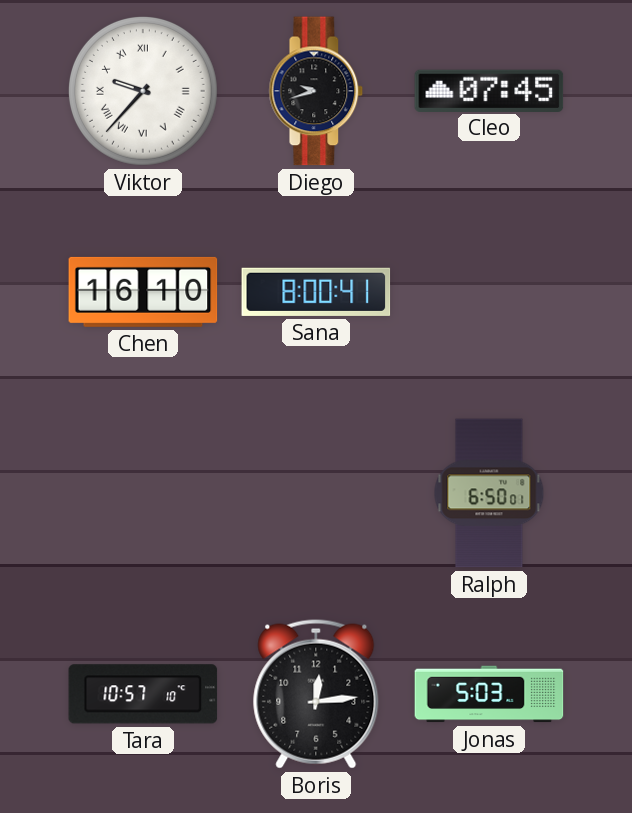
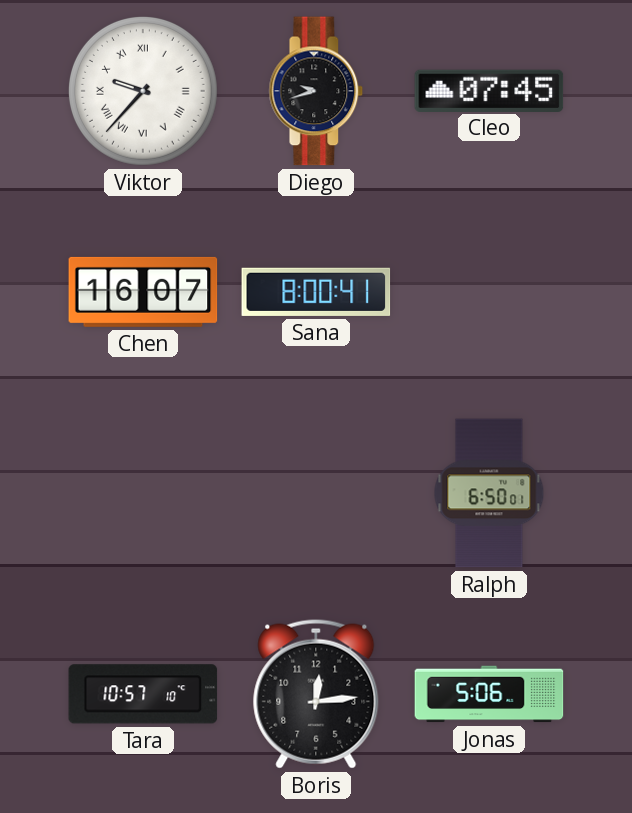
Chen: 16:10 -> 16:07 (143, 292)
Jonas: 5:03 -> 5:06 (489, 694)
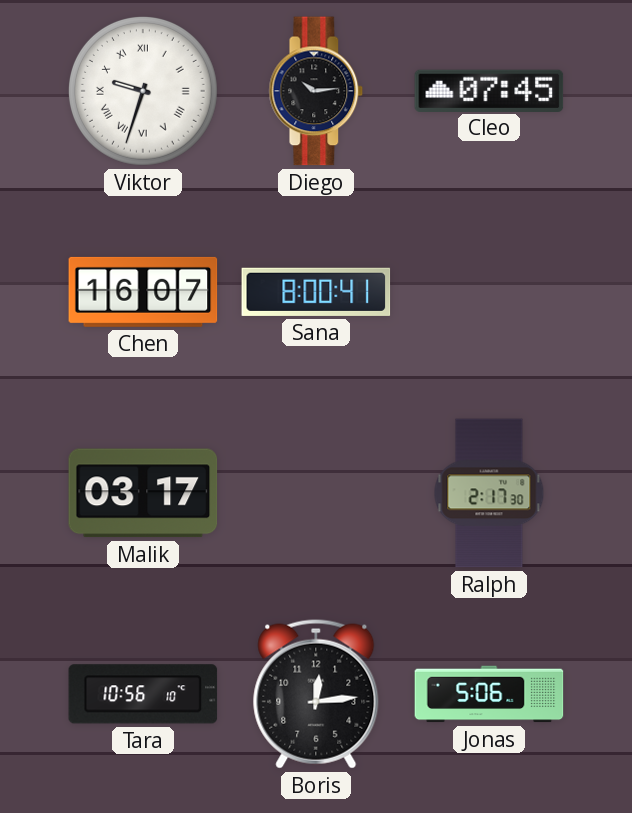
Viktor: 9:37 -> 9:33 (143, 91)
Diego: 9:42 -> 10:14 (316, 91)
Malik: none -> 03:17 (143, 493)
Ralph: 6:50 -> 2:17 (489, 493)
Tara: 10:57 -> 10:56 (143, 694)
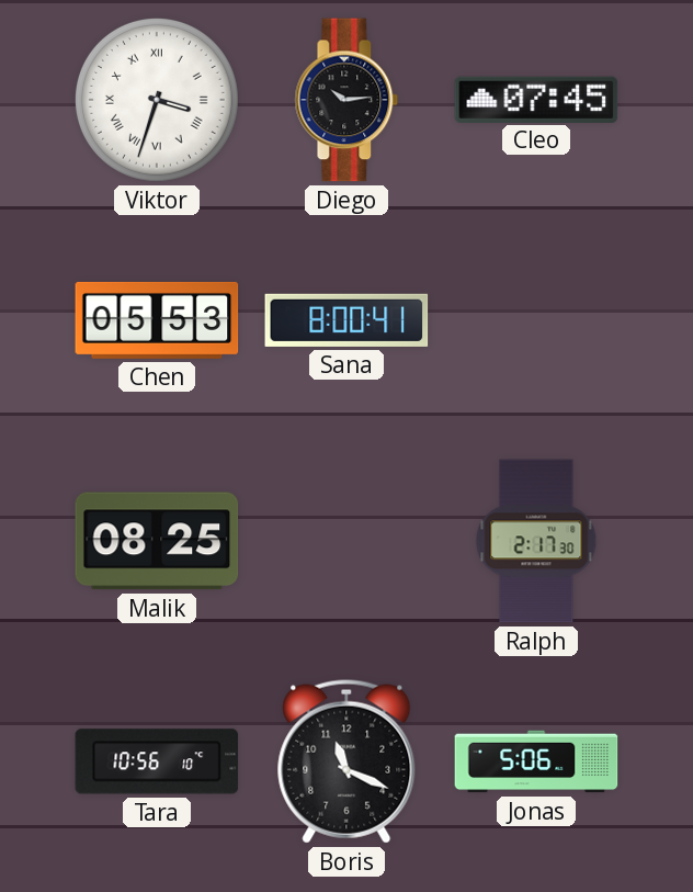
Viktor: 9:33 -> 3:33 (157, 100)
Chen: 16:07 -> 05:53 (157, 320)
Malik: 03:17 -> 08:25 (157, 541)
Boris: 12:14 -> 11:19 (346, 761)
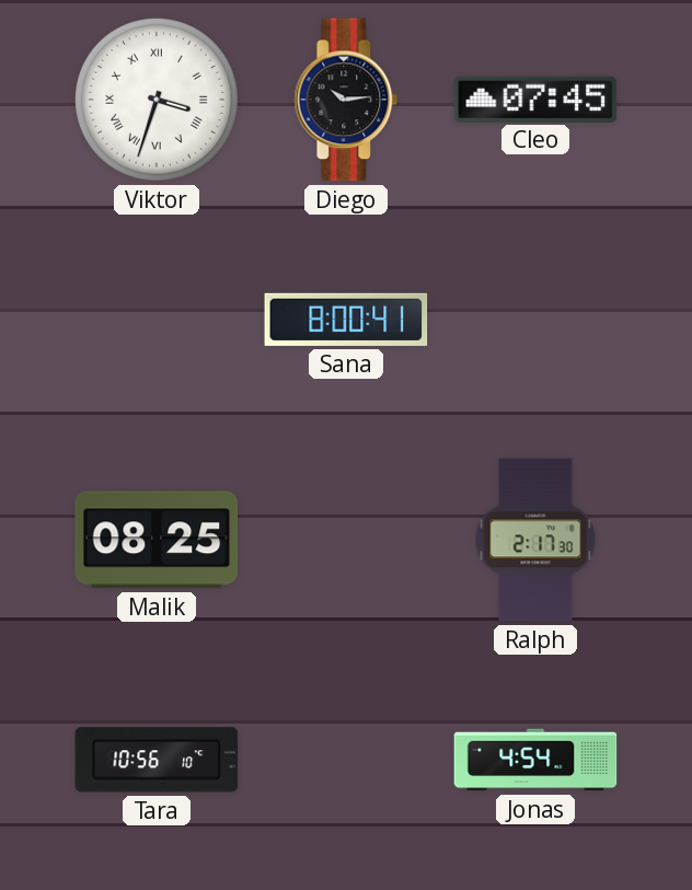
Chen: 05:53 -> none (157, 320)
Boris: 11:19 -> none (346, 761)
Jonas: 5:06 -> 4:54 (535, 760)
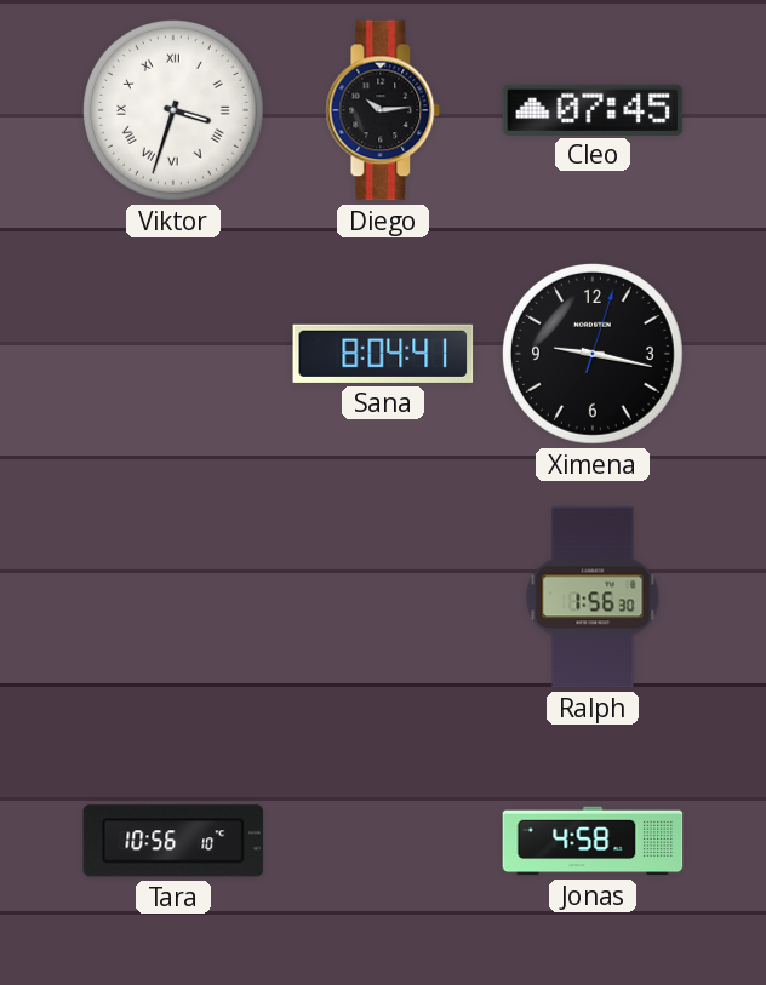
Sana: 8:00 -> 8:04 (383, 354)
Ximena: none -> 9:17 (593, 354)
Malik: 08:25 -> none (157, 540)
Ralph: 2:17 -> 1:56 (593, 597)
Jonas: 4:54 -> 4:58 (593, 841)
